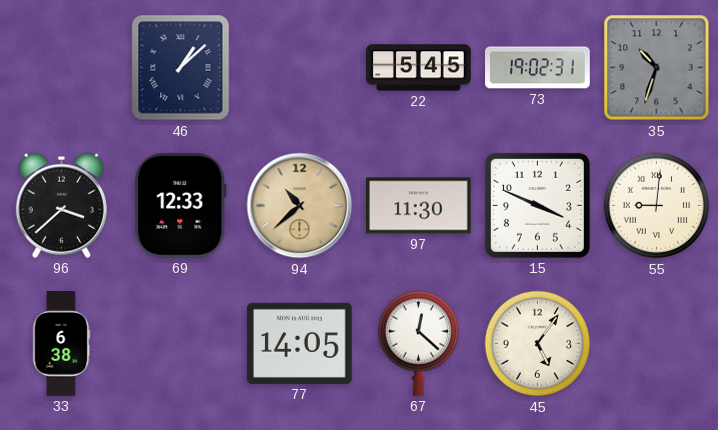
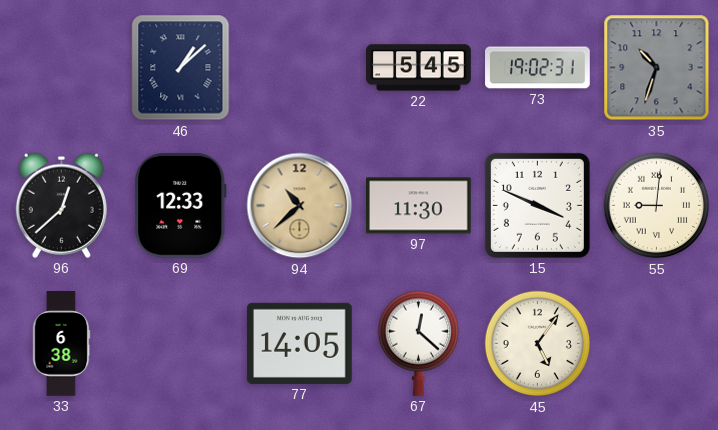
96: 3:38 -> 12:38 (61, 205)
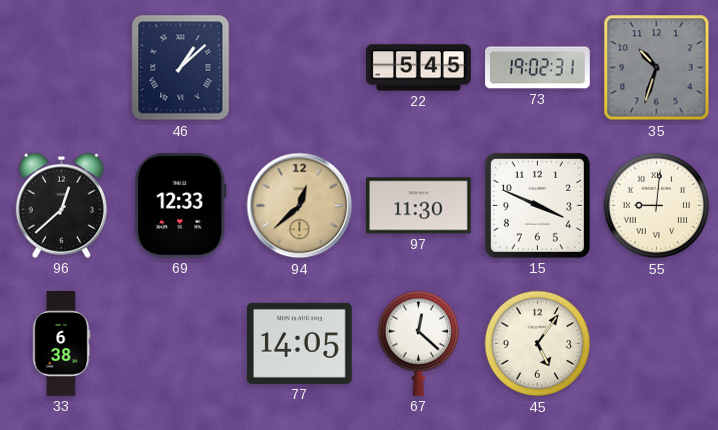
94: 10:38 -> 12:38 (300, 206)
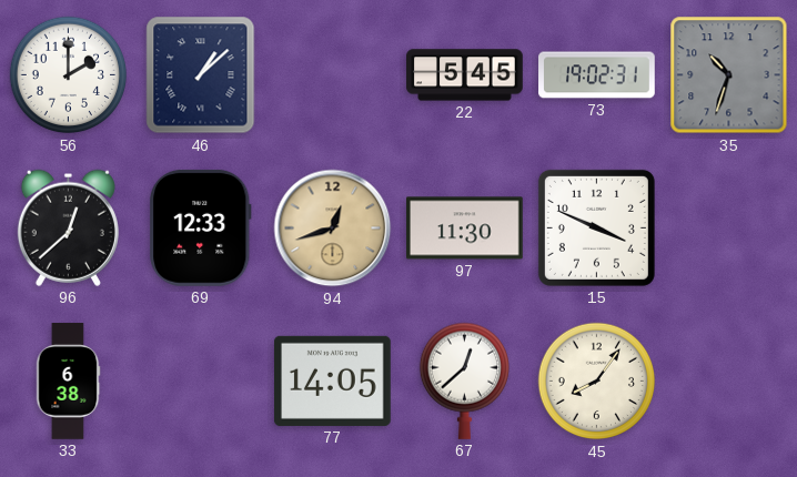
56: none -> 2:00 (69, 75)
94: 12:38 -> 12:42 (333, 229)
55: 9:01 -> none (657, 206)
67: 12:22 -> 12:38 (464, 380)
45: 5:06 -> 8:06 (597, 382)
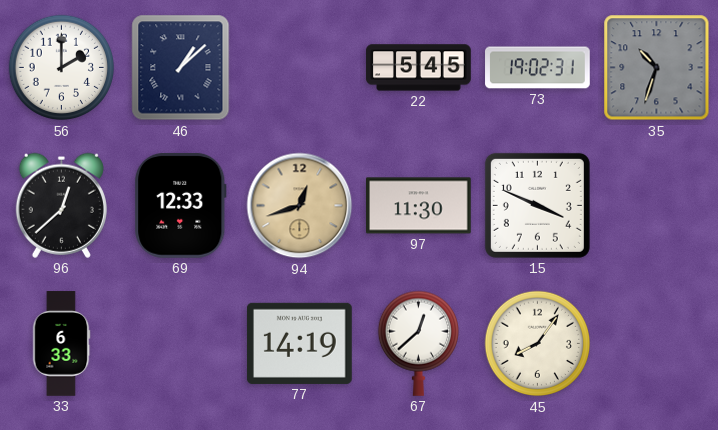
33: 6:38 -> 6:33 (61, 344)
77: 14:05 -> 14:19 (300, 343)
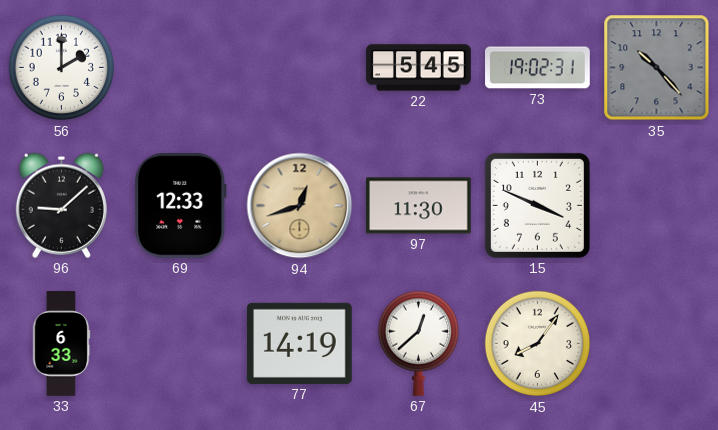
46: 1:08 -> none (181, 68)
35: 10:33 -> 10:23 (657, 68)
96: 12:38 -> 9:08 (61, 205)
